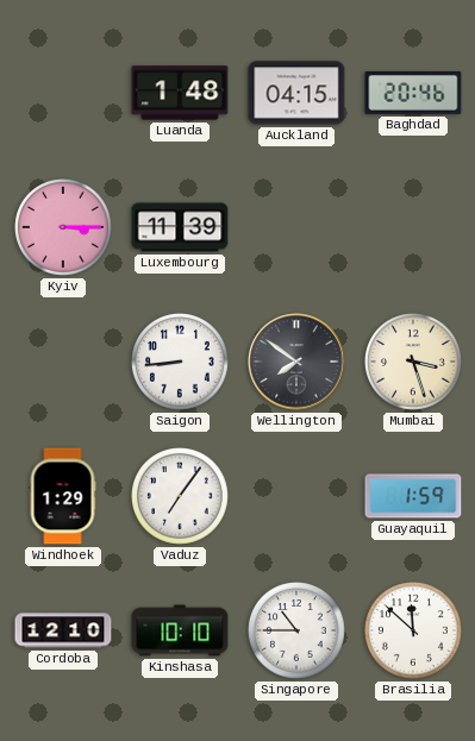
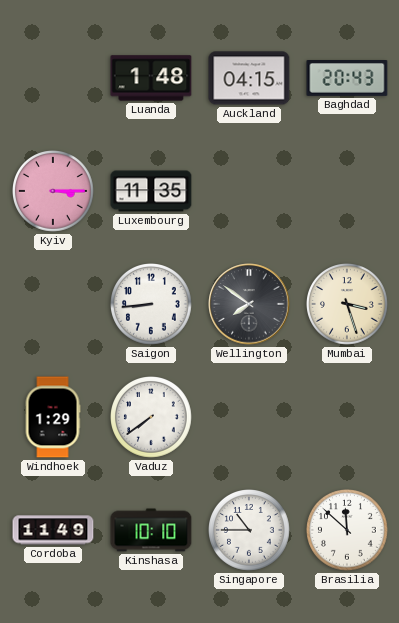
Baghdad: 20:46 -> 20:43 (347, 79)
Luxembourg: 11:39 -> 11:35 (151, 191)
Vaduz: 7:06 -> 7:39 (152, 418)
Guayaquil: 1:59 -> none (413, 496)
Cordoba: 12:10 -> 11:49 (53, 530)
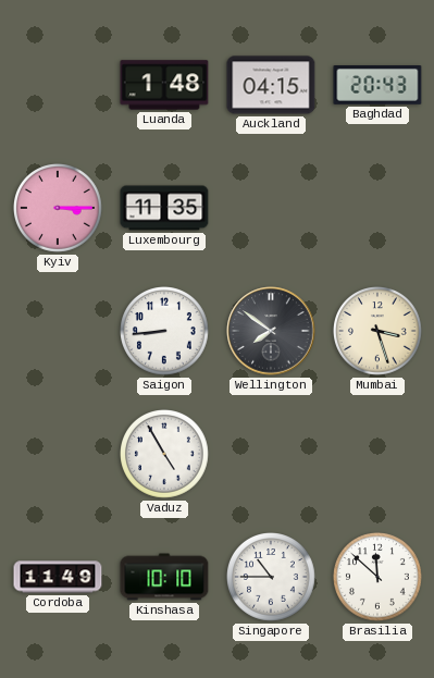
Windhoek: 1:29 -> none (53, 417)
Vaduz: 7:39 -> 4:55 (165, 455)
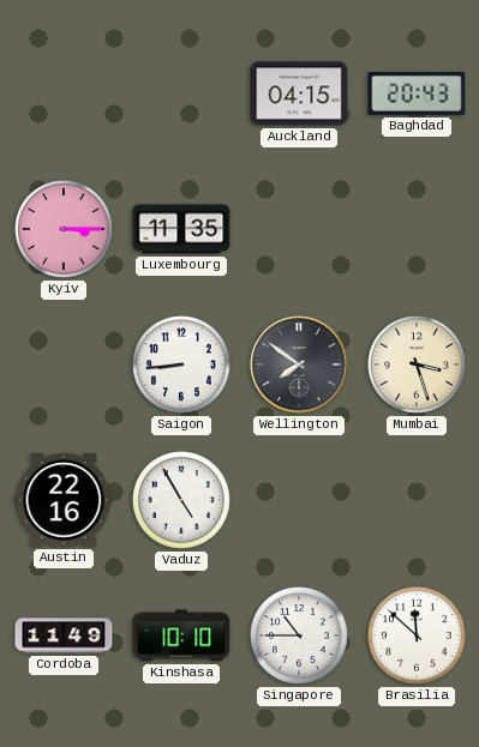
Luanda: 1:48 -> none (164, 85)
Austin: none -> 22:16 (64, 500)
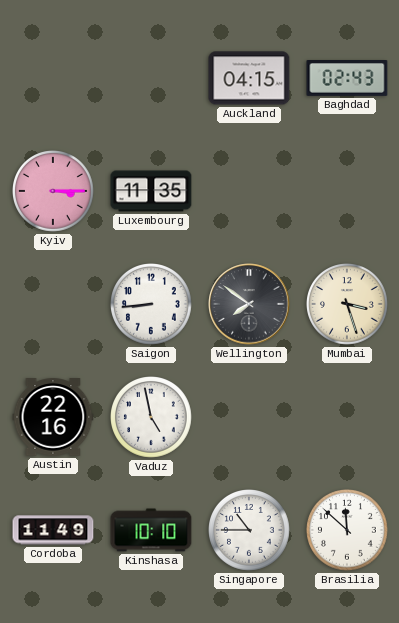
Baghdad: 20:43 -> 02:43 (347, 79)
Vaduz: 4:55 -> 4:58 (152, 418)
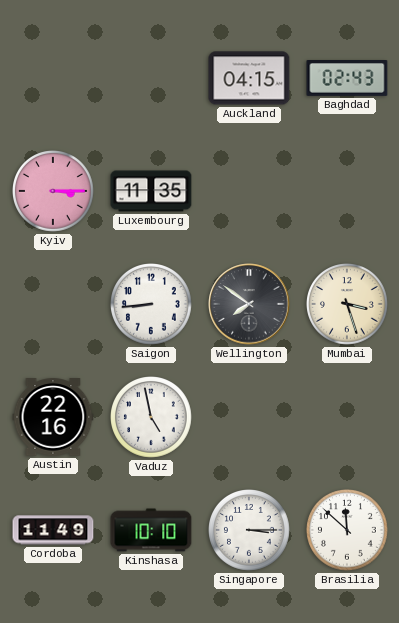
Singapore: 10:45 -> 3:15 (250, 531)
